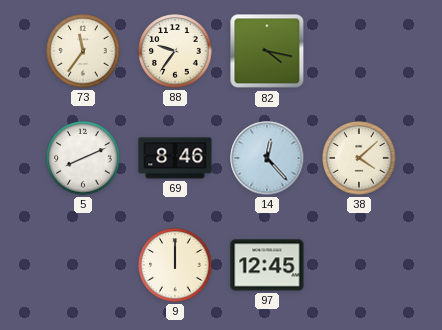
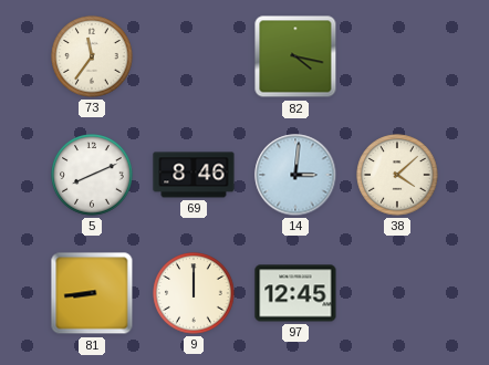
88: 9:36 -> none (175, 51)
14: 12:23 -> 3:01 (295, 175)
81: none -> 8:44 (92, 293)
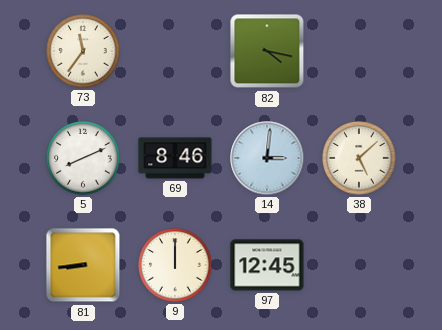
38: 4:08 -> 5:08 (359, 158)
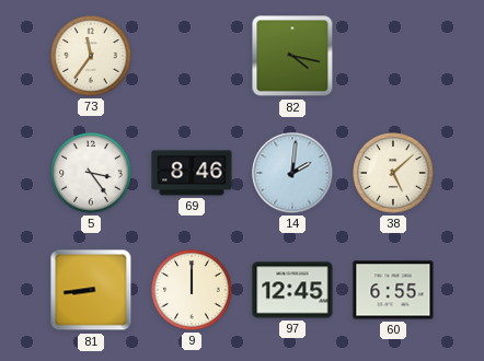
5: 8:11 -> 3:24 (91, 173)
14: 3:01 -> 2:01 (292, 173)
60: none -> 6:55 (393, 290)
